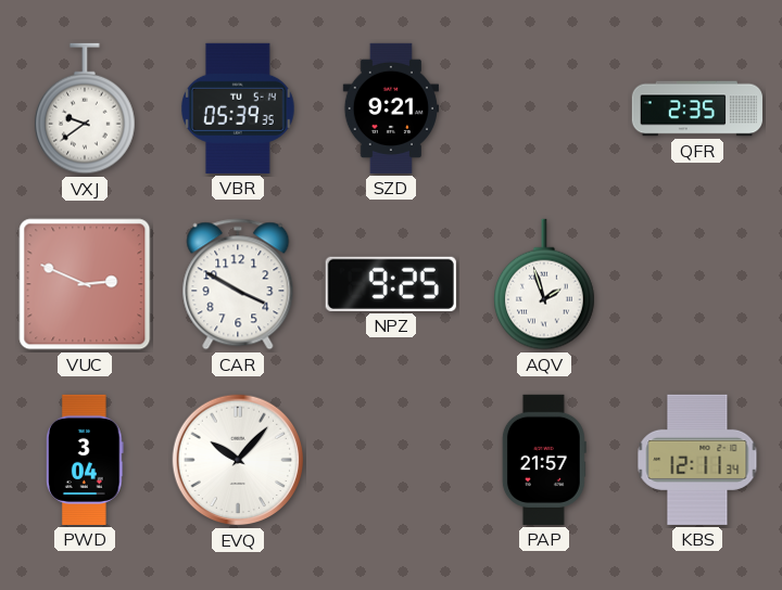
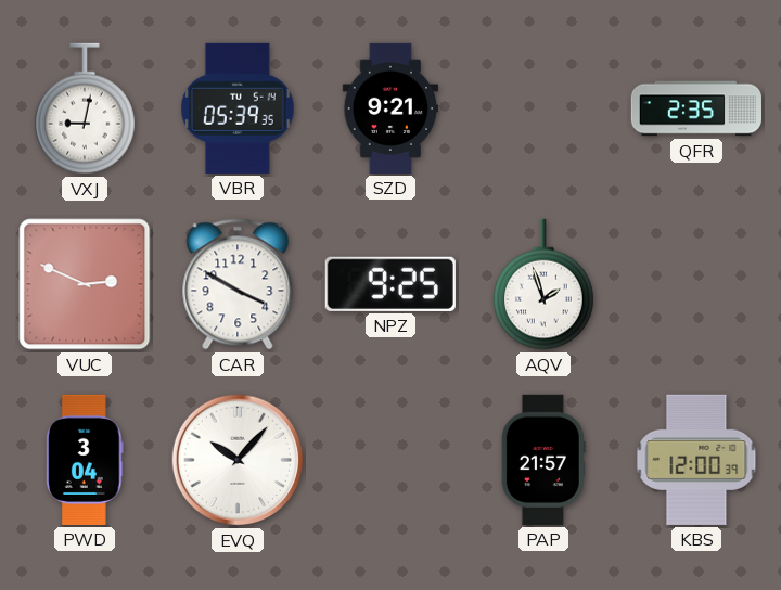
VXJ: 9:39 -> 9:02 (86, 108)
KBS: 12:11 -> 12:00 (696, 460)
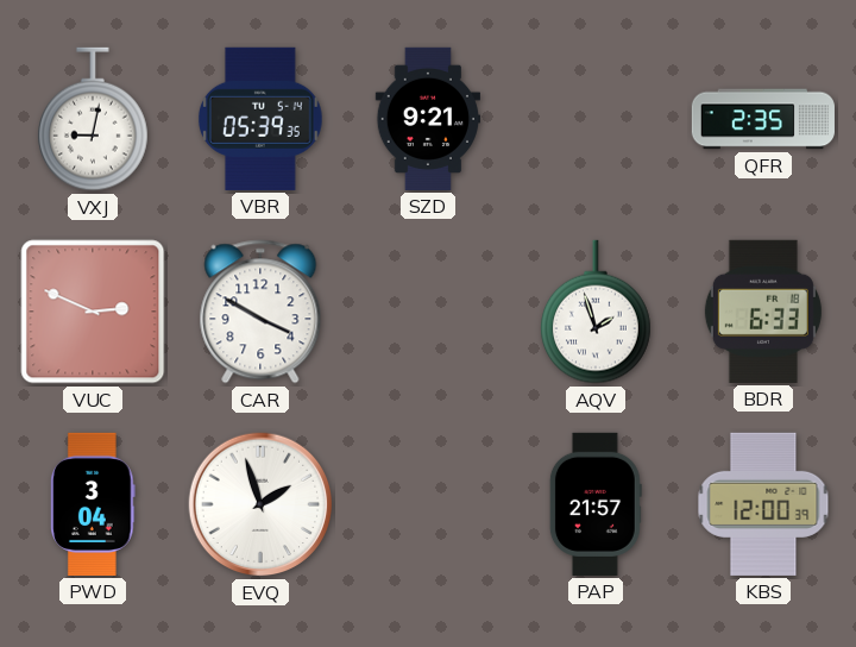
NPZ: 9:25 -> none (390, 284)
BDR: none -> 6:33 (763, 312)
EVQ: 10:07 -> 1:57 (260, 504)
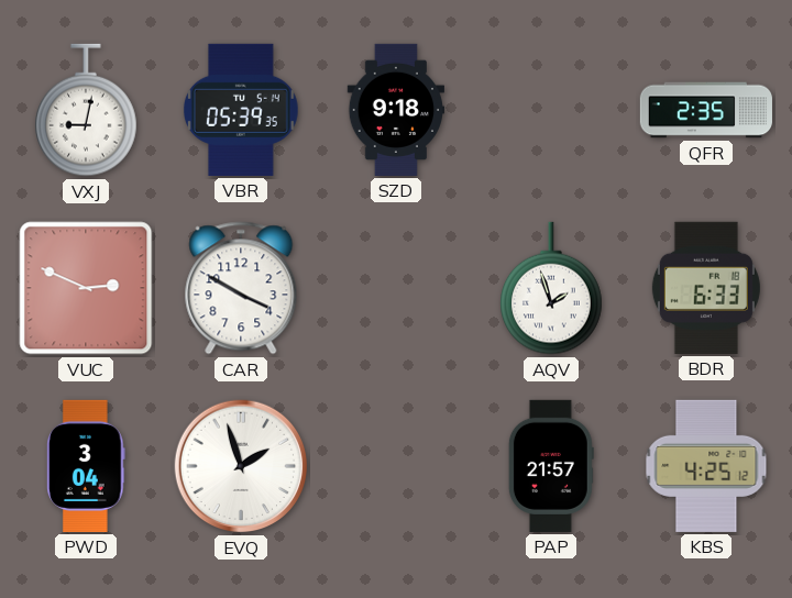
SZD: 9:21 -> 9:18 (395, 110)
KBS: 12:00 -> 4:25 (706, 466)
